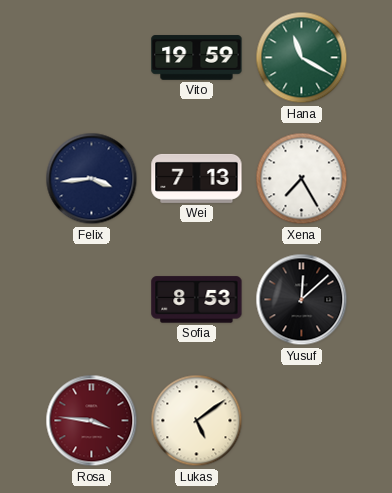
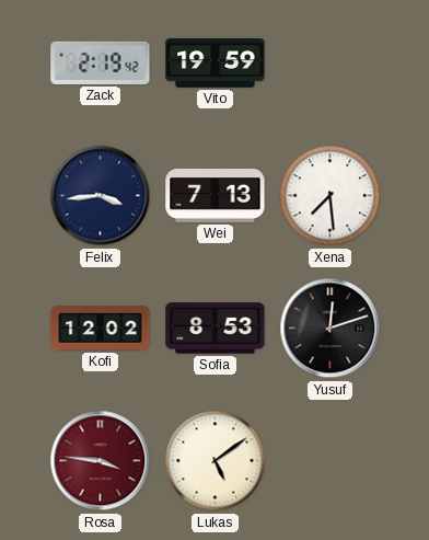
Zack: none -> 2:19 (101, 62)
Hana: 11:20 -> none (302, 58)
Xena: 7:25 -> 7:29 (331, 196)
Kofi: none -> 12:02 (101, 329)
Yusuf: 12:08 -> 12:12 (331, 329)
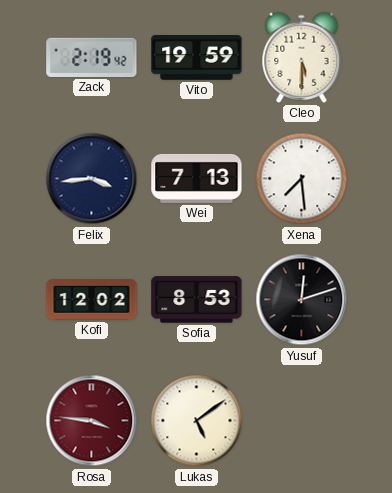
Cleo: none -> 5:30 (302, 57)
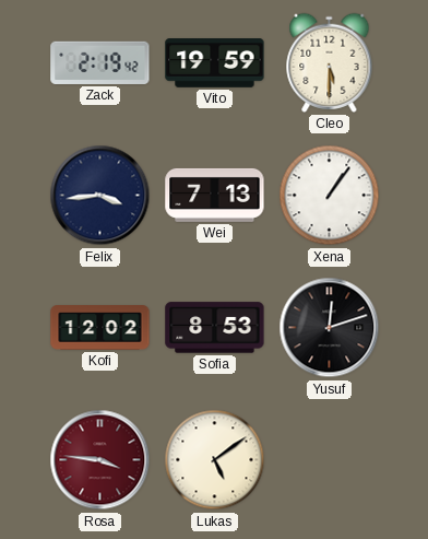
Xena: 7:29 -> 1:06 (330, 196)
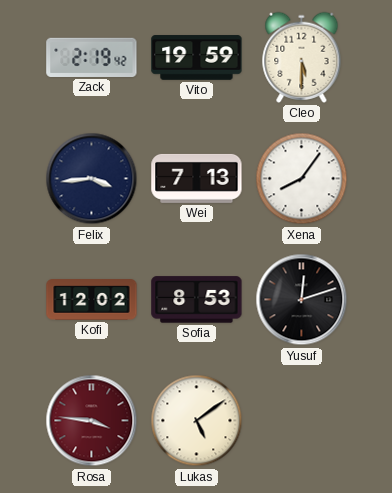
Xena: 1:06 -> 8:06 (302, 179)
